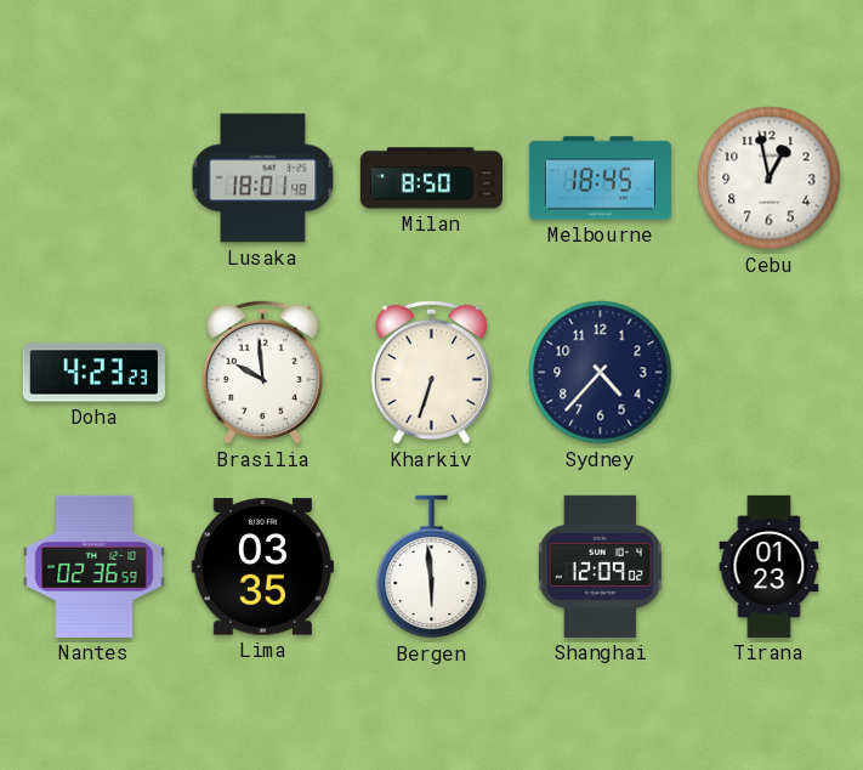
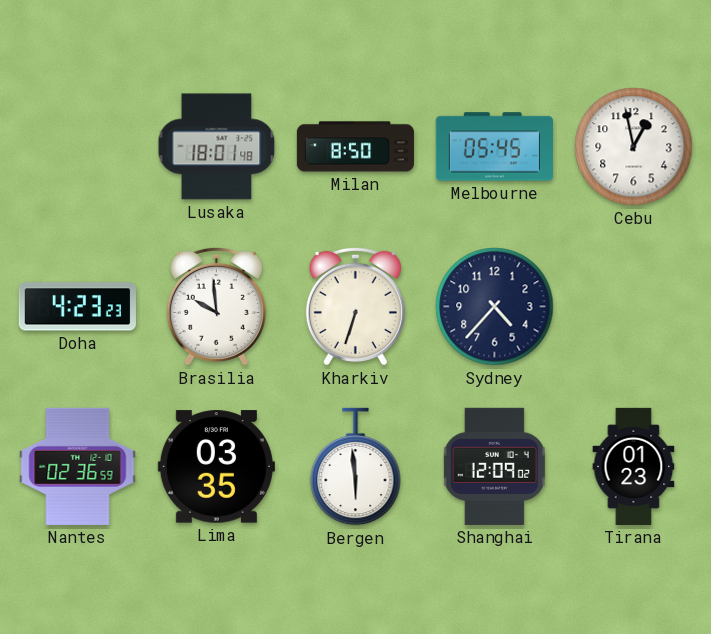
Melbourne: 18:45 -> 05:45 (494, 147)
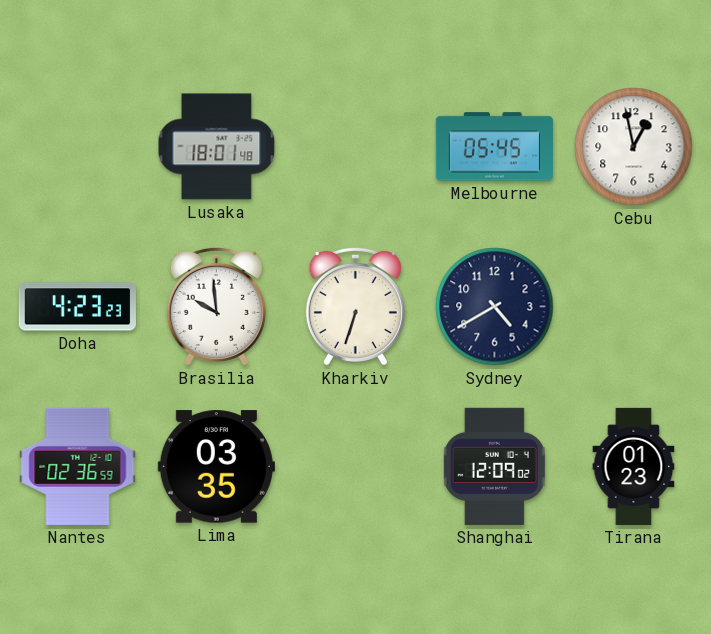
Milan: 8:50 -> none (355, 147)
Sydney: 4:37 -> 4:40 (495, 307)
Bergen: 5:59 -> none (356, 467)
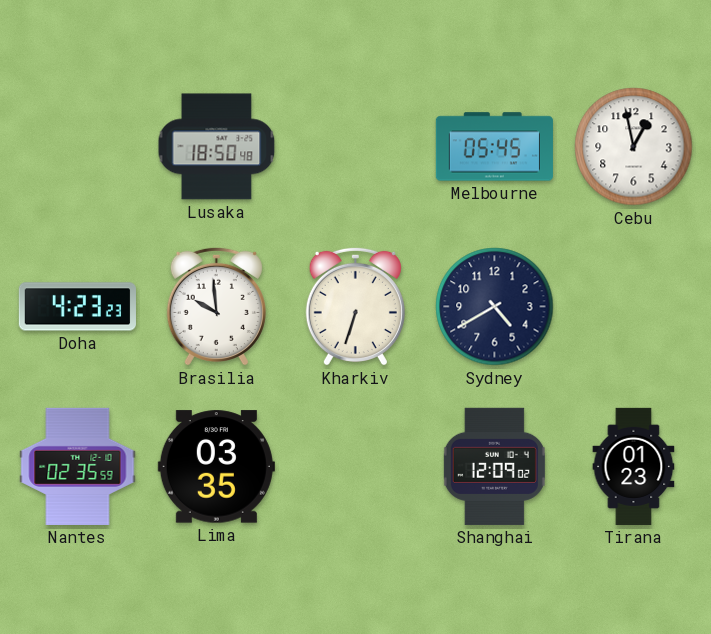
Lusaka: 18:01 -> 18:50 (217, 147)
Nantes: 02:36 -> 02:35 (78, 466)
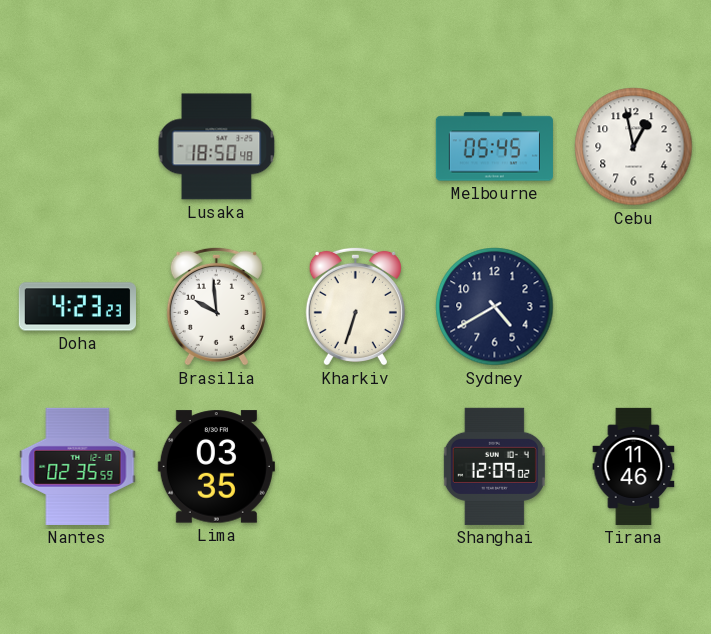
Tirana: 01:23 -> 11:46 (634, 466)
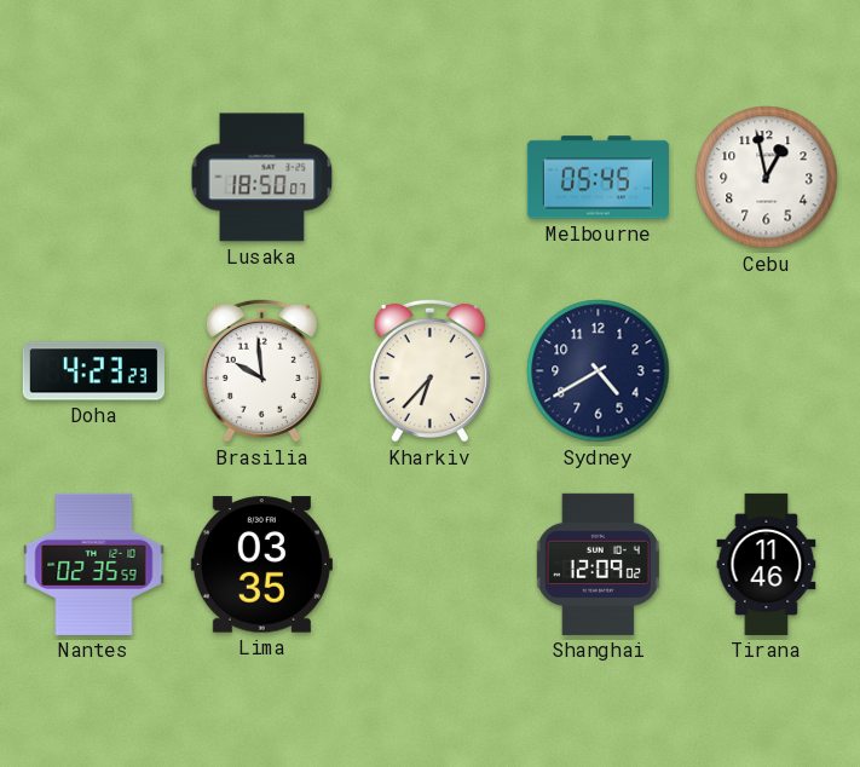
Lusaka: 18:50:48 -> 18:50:07 (262, 178)
Kharkiv: 6:33 -> 6:37 (429, 370)
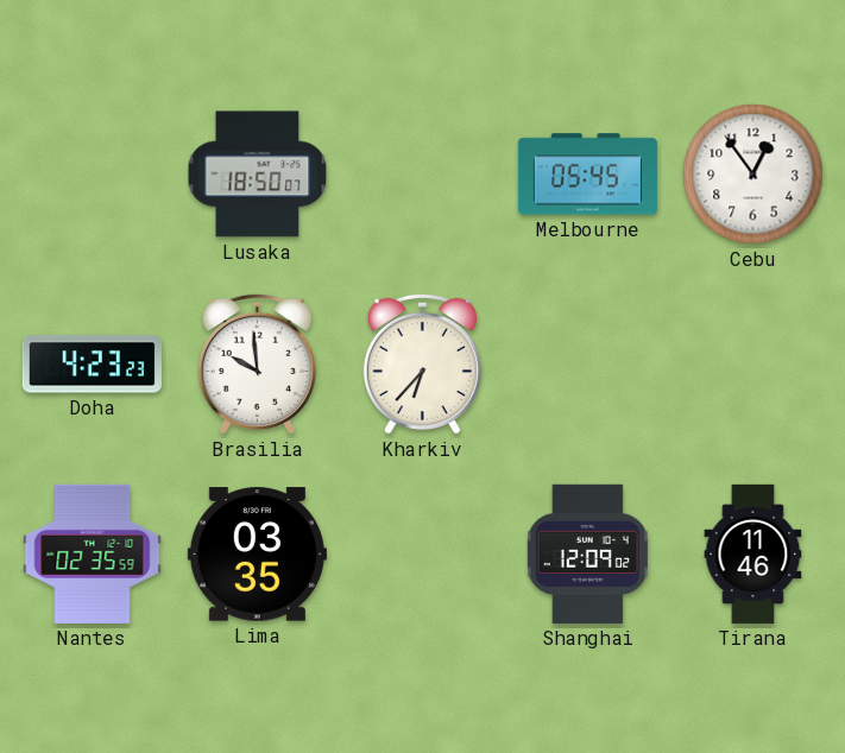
Cebu: 12:58 -> 12:54 (753, 175)
Sydney: 4:40 -> none (599, 371)
